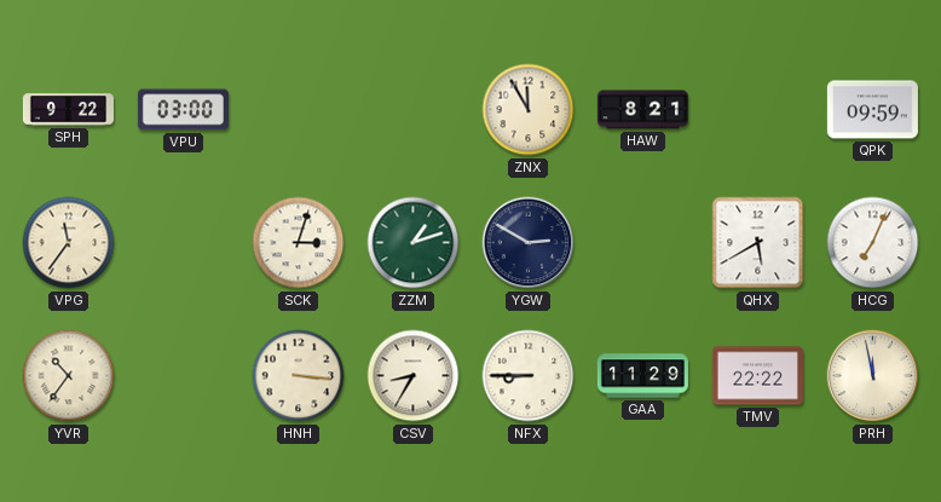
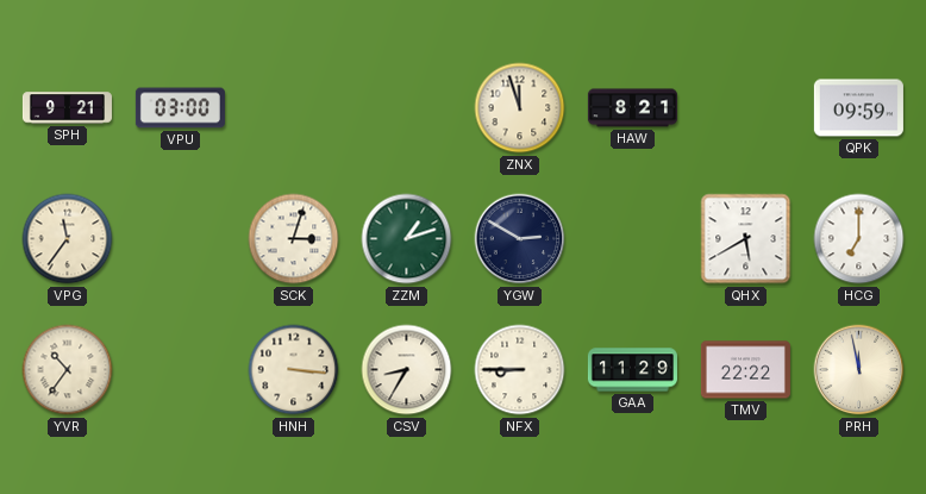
SPH: 9:22 -> 9:21 (67, 108)
ZNX: 11:55 -> 11:57 (520, 108)
HCG: 7:04 -> 7:00 (859, 239)
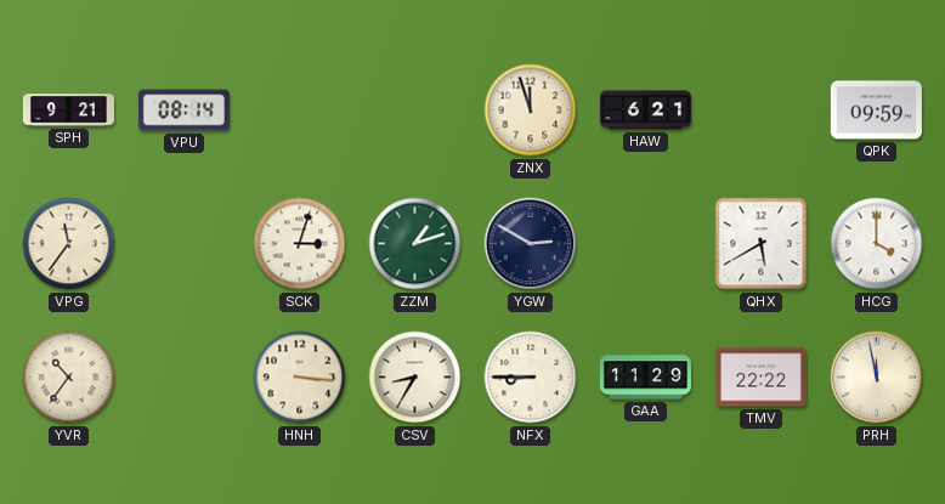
VPU: 03:00 -> 08:14 (183, 111)
HAW: 8:21 -> 6:21 (645, 111)
HCG: 7:00 -> 4:00 (877, 244)
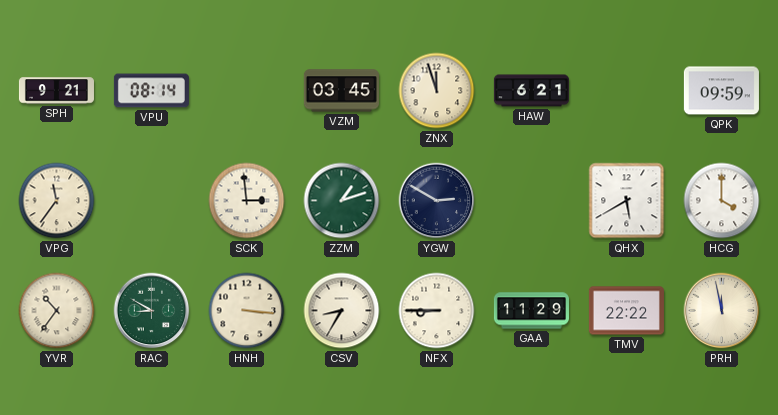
VZM: none -> 03:45 (341, 91)
SCK: 3:03 -> 2:59 (247, 201)
RAC: none -> 8:50 (152, 311)
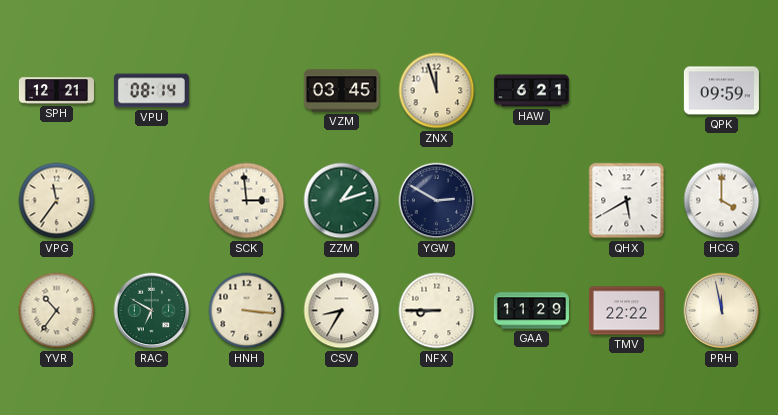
SPH: 9:21 -> 12:21 (56, 91)
RAC: 8:50 -> 6:50 (152, 311)
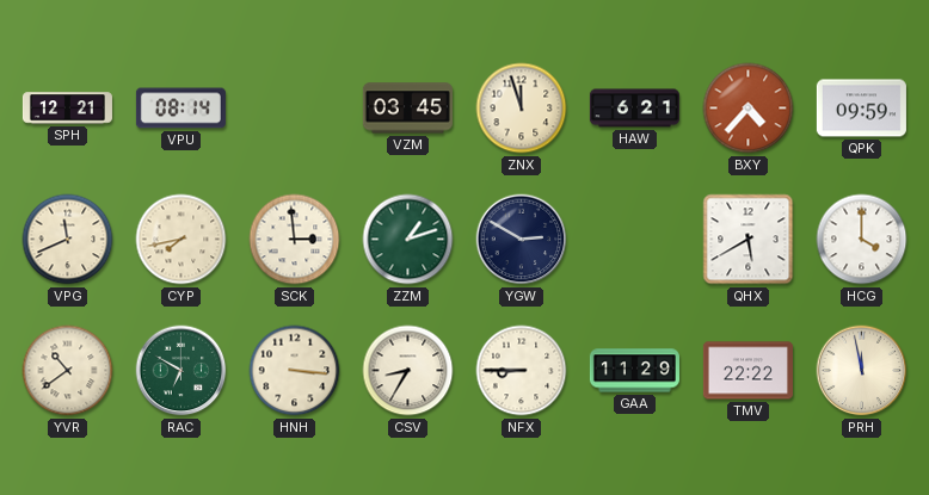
BXY: none -> 4:37 (749, 109)
VPG: 11:36 -> 11:41 (68, 240)
CYP: none -> 7:43 (182, 240)
YVR: 10:36 -> 10:39 (68, 371)
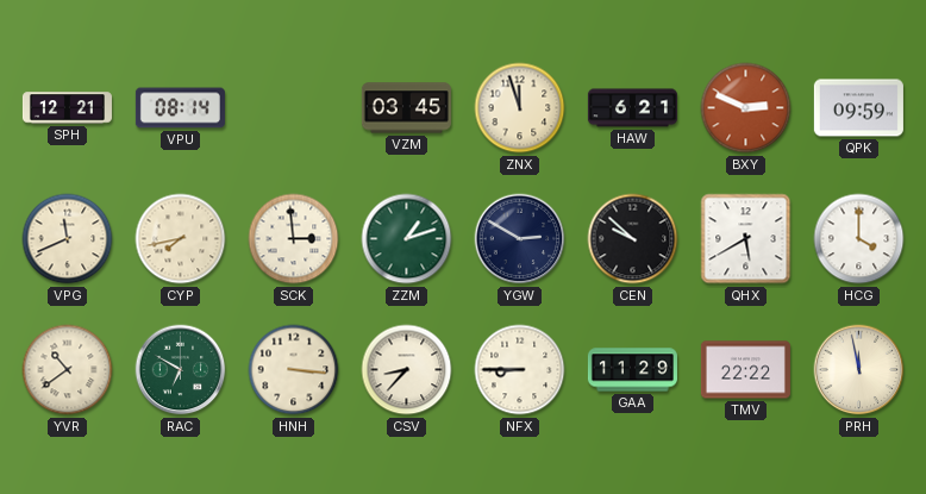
BXY: 4:37 -> 2:49 (746, 108)
CEN: none -> 9:52 (633, 239)
CSV: 8:35 -> 8:37 (407, 370)
